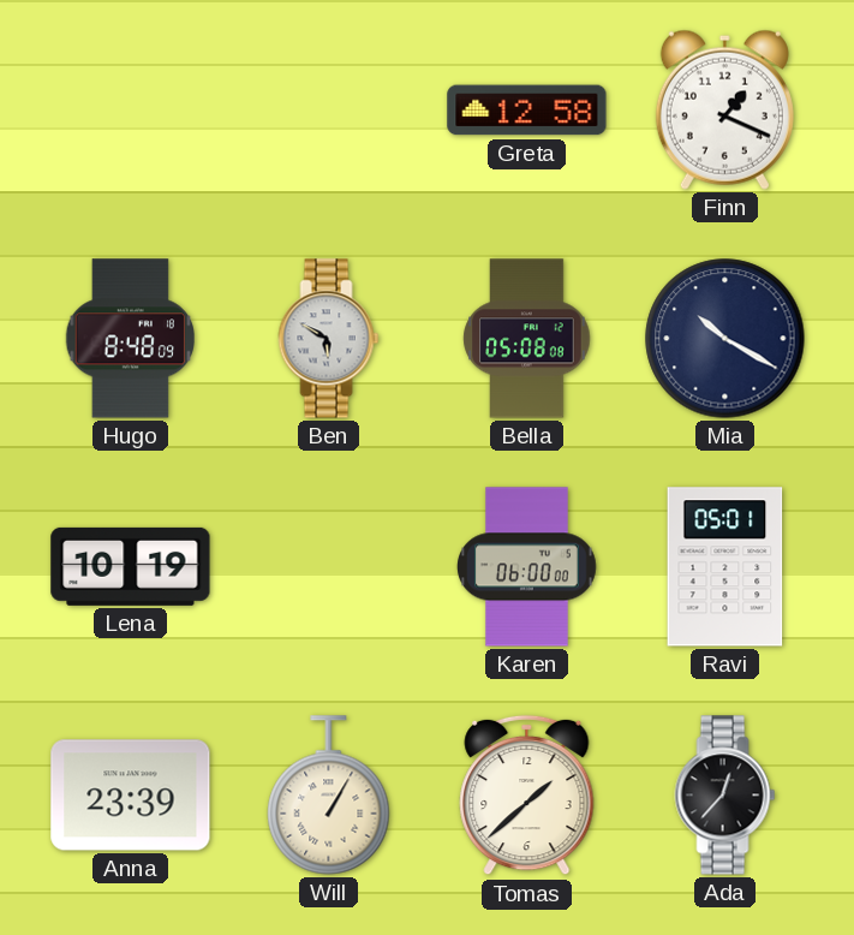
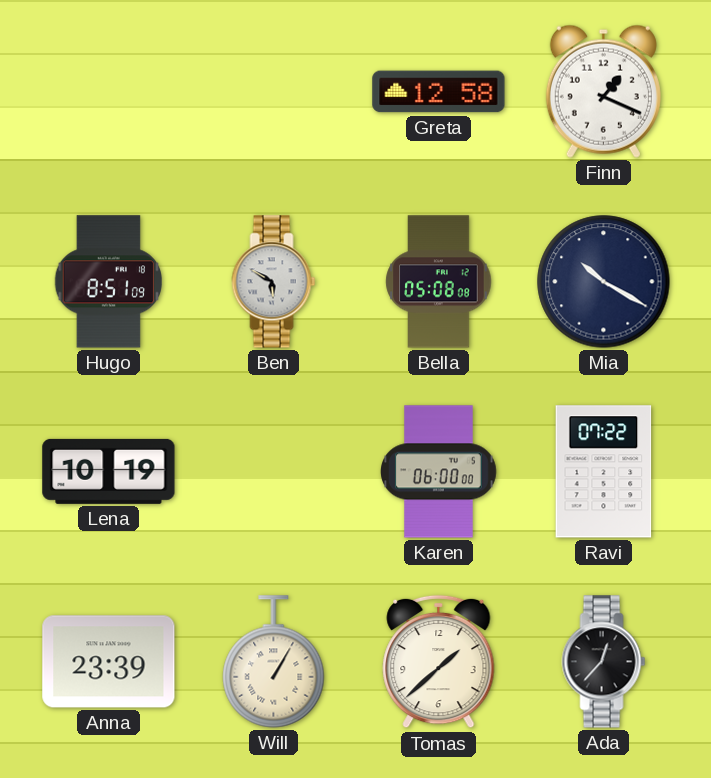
Hugo: 8:48 -> 8:51 (108, 282)
Ravi: 05:01 -> 07:22 (604, 472)
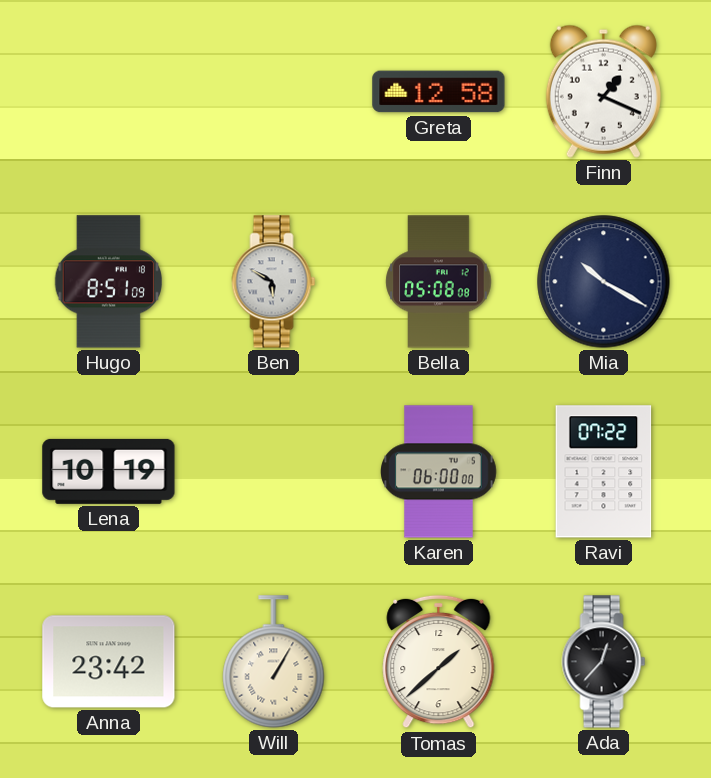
Anna: 23:39 -> 23:42 (109, 662)
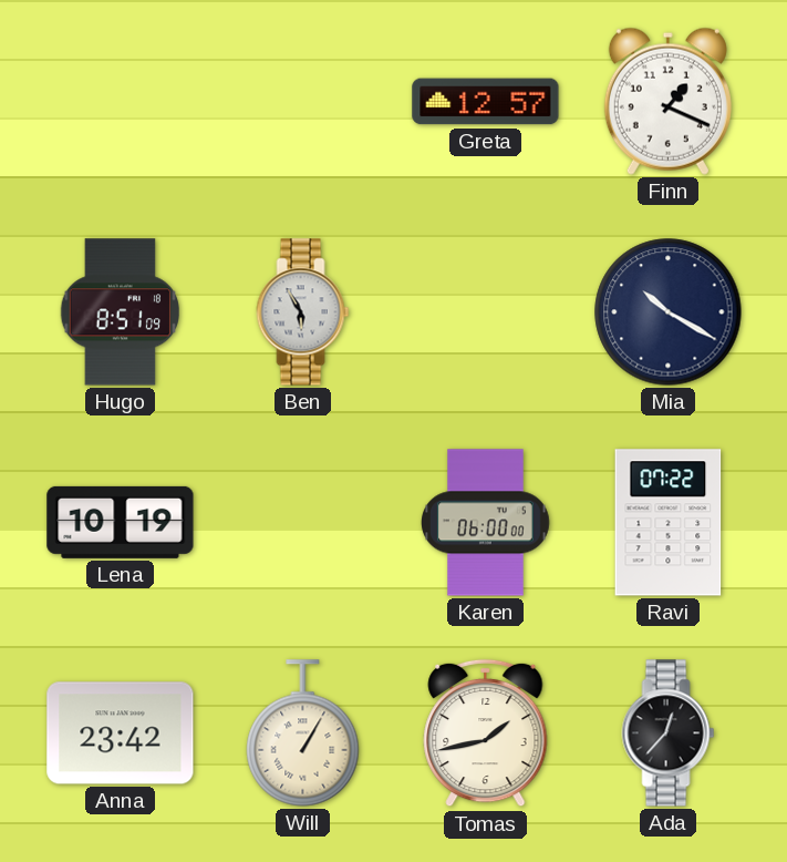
Greta: 12:58 -> 12:57 (486, 102)
Ben: 5:50 -> 5:55 (303, 312)
Bella: 05:08 -> none (439, 282)
Tomas: 1:38 -> 1:43 (486, 733)
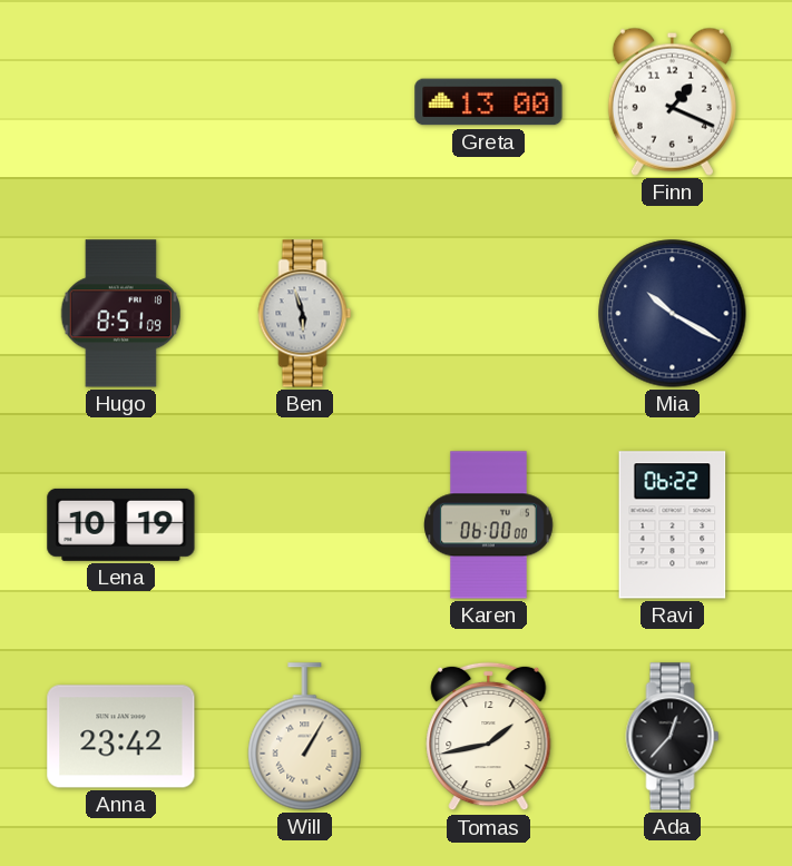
Greta: 12:57 -> 13:00 (489, 102)
Ben: 5:55 -> 5:57 (305, 314)
Ravi: 07:22 -> 06:22 (673, 525)
